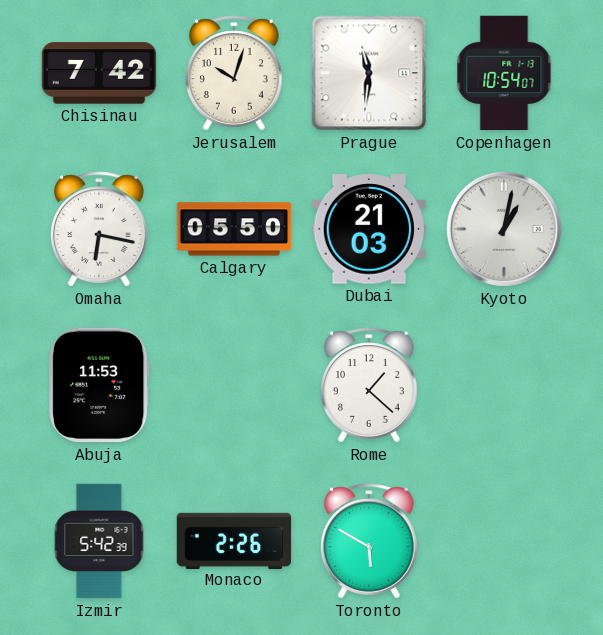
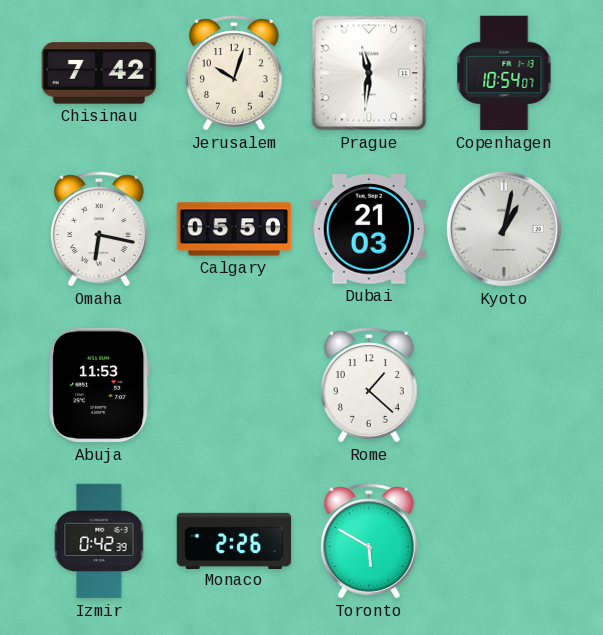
Izmir: 5:42 -> 0:42 (99, 541)
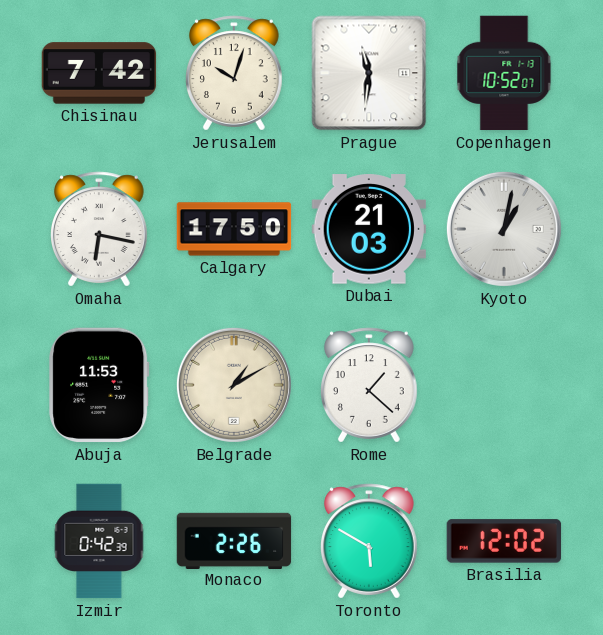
Copenhagen: 10:54 -> 10:52 (504, 73)
Calgary: 05:50 -> 17:50 (234, 229)
Belgrade: none -> 1:10 (234, 385)
Brasilia: none -> 12:02 (504, 541)
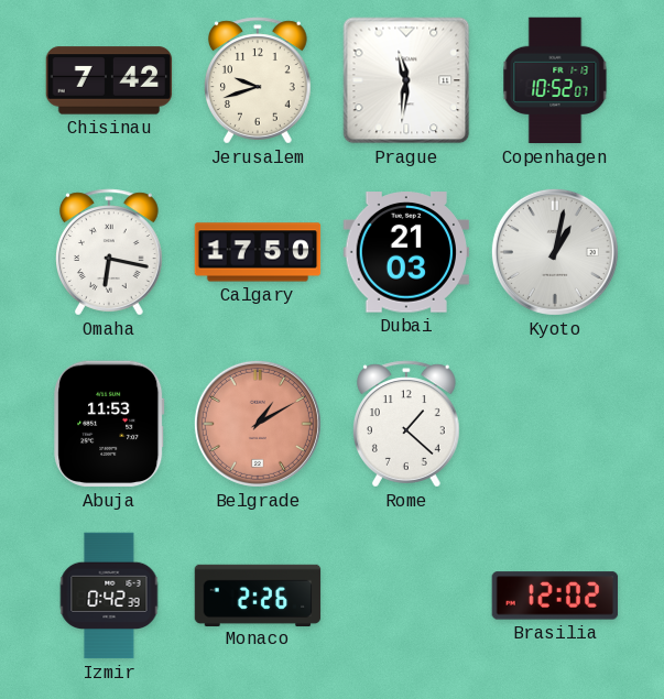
Jerusalem: 10:03 -> 9:42 (259, 80)
Belgrade dial: cream -> salmon (258, 424)
Toronto: 5:50 -> none (370, 541)
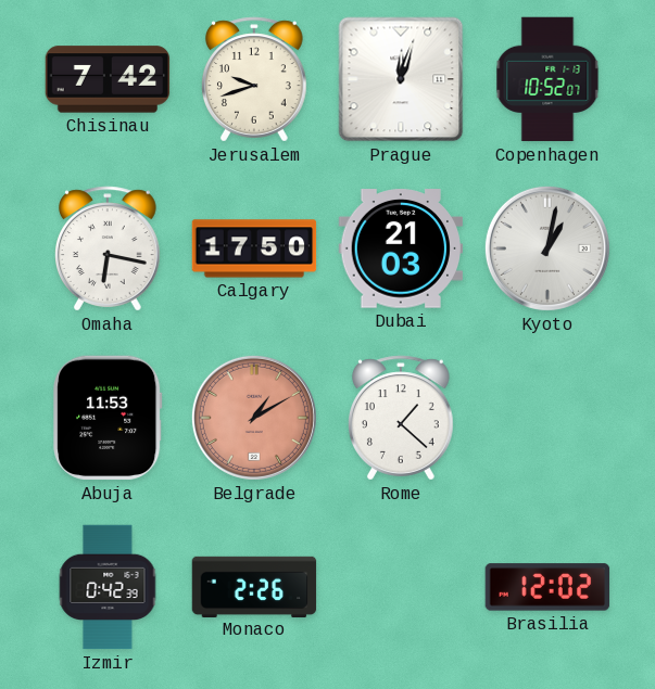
Prague: 11:31 -> 12:03 (401, 79)
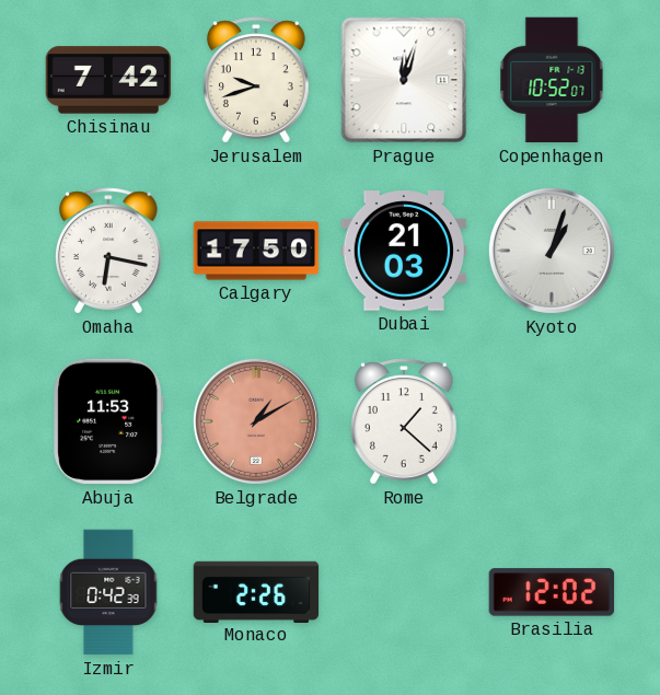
Kyoto: 1:02 -> 1:03 (552, 251)
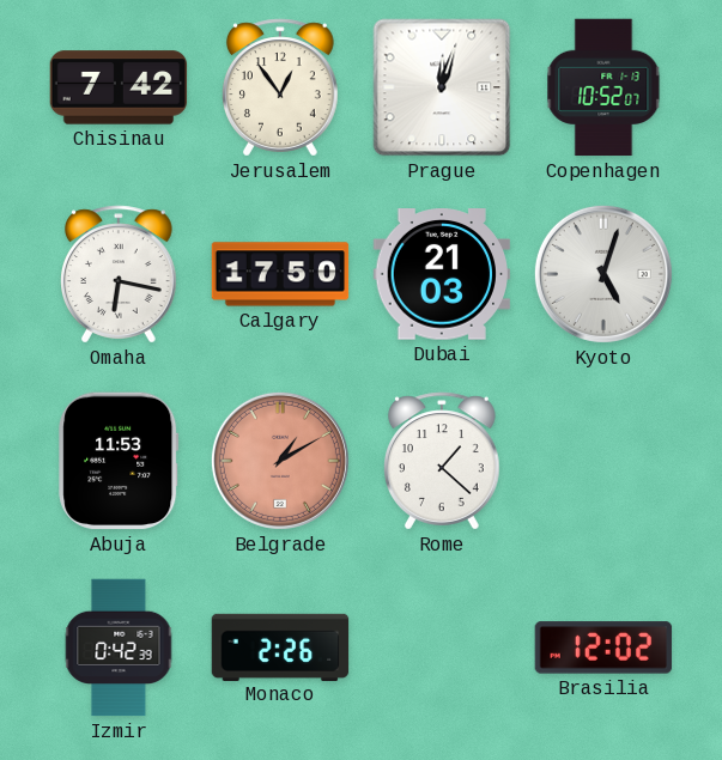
Jerusalem: 9:42 -> 12:54 (281, 87)
Kyoto: 1:03 -> 5:03 (603, 274)
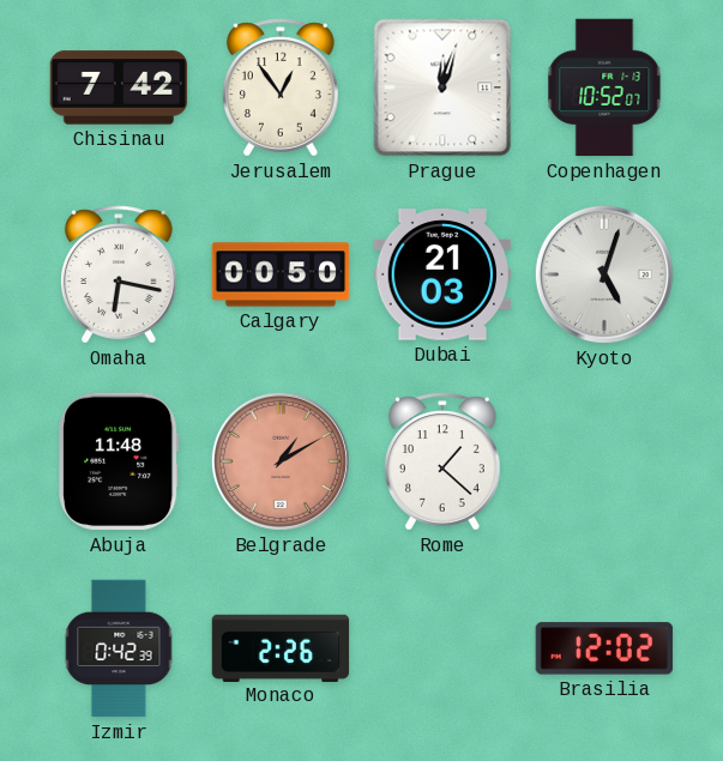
Calgary: 17:50 -> 00:50 (281, 274)
Abuja: 11:53 -> 11:48 (119, 461)
